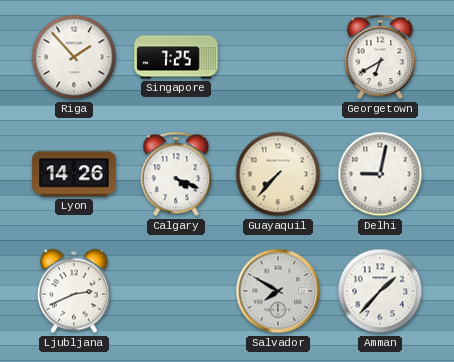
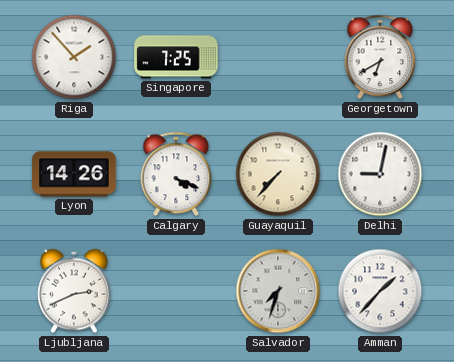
Salvador: 7:50 -> 7:33 (278, 291)
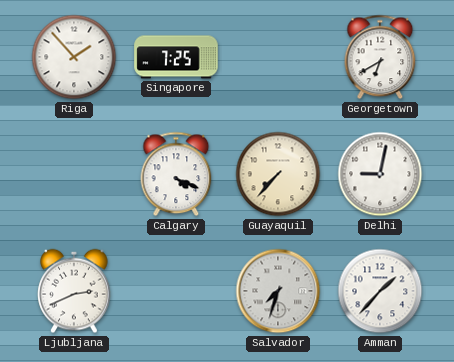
Lyon: 14:26 -> none (74, 174)
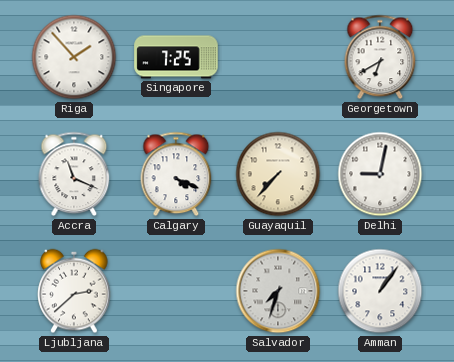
Accra: none -> 11:19 (74, 174)
Ljubljana: 2:41 -> 2:38 (74, 291)
Amman: 1:37 -> 1:06 (380, 291)
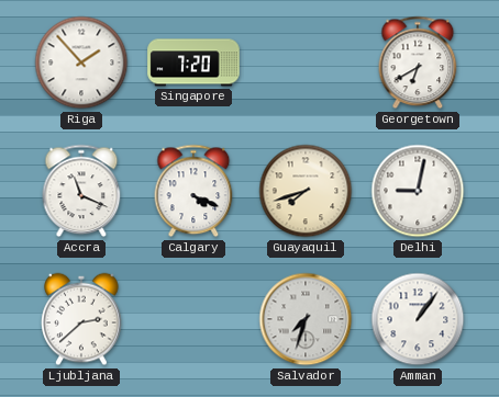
Singapore: 7:25 -> 7:20 (193, 63)
Guayaquil: 7:37 -> 7:42 (306, 191)
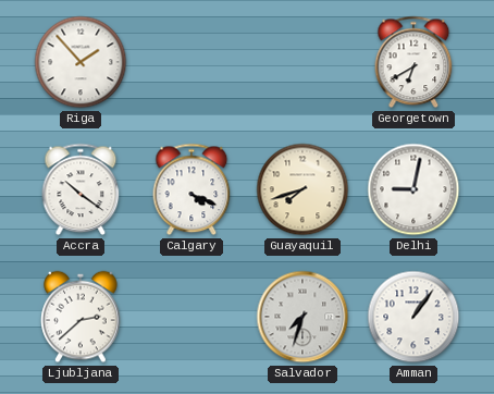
Singapore: 7:20 -> none (193, 63)
Accra: 11:19 -> 10:21 (81, 189)
